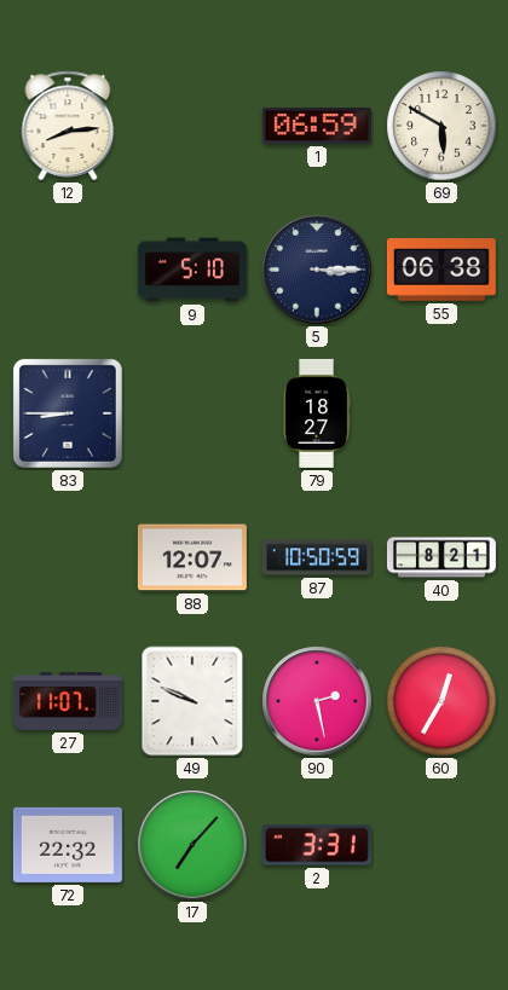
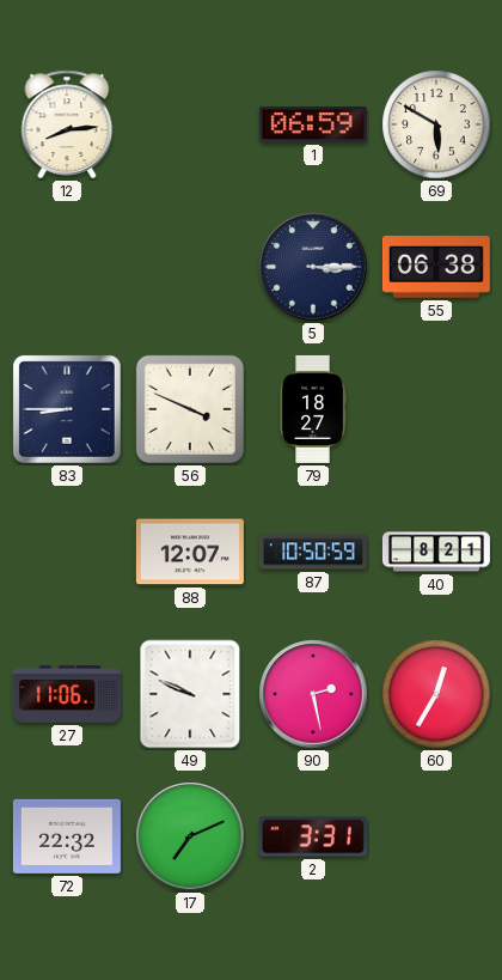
9: 5:10 -> none (192, 270)
56: none -> 3:49 (190, 409)
27: 11:07 -> 11:06 (67, 694)
17: 7:07 -> 7:11 (190, 836)
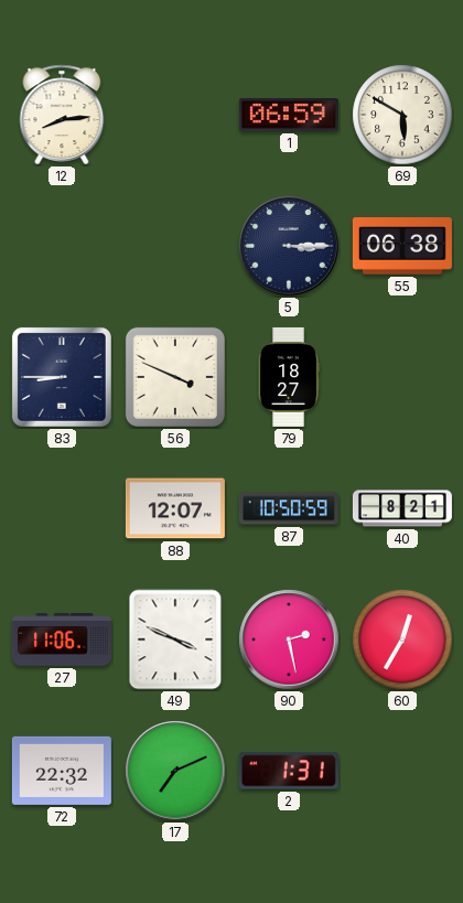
49: 9:49 -> 3:49 (175, 639)
2: 3:31 -> 1:31 (289, 771)
